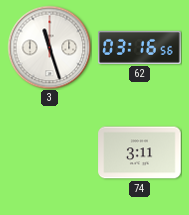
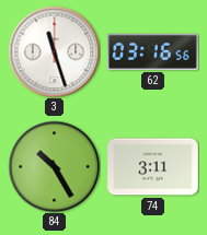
84: none -> 10:25 (54, 166)
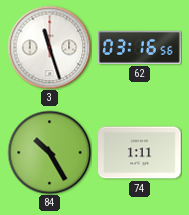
74: 3:11 -> 1:11 (140, 153)
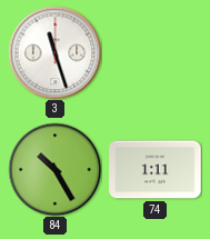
62: 03:16 -> none (140, 47)
